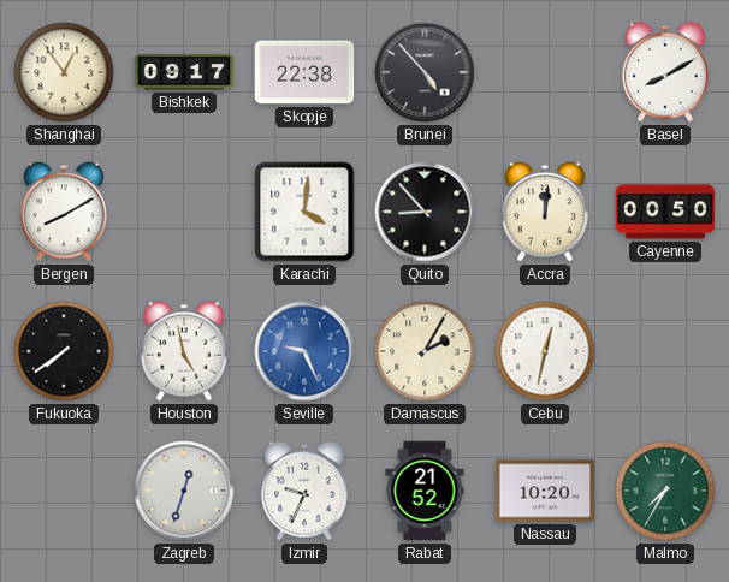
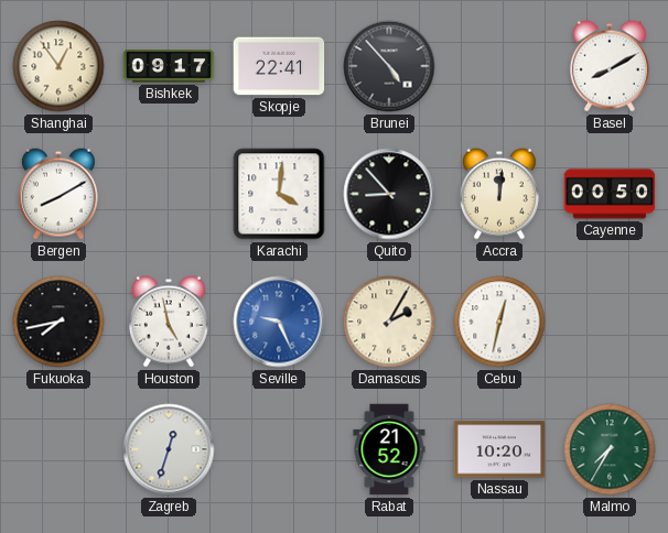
Skopje: 22:38 -> 22:41 (279, 66)
Fukuoka: 7:39 -> 7:43 (58, 322)
Izmir: 9:34 -> none (304, 491)
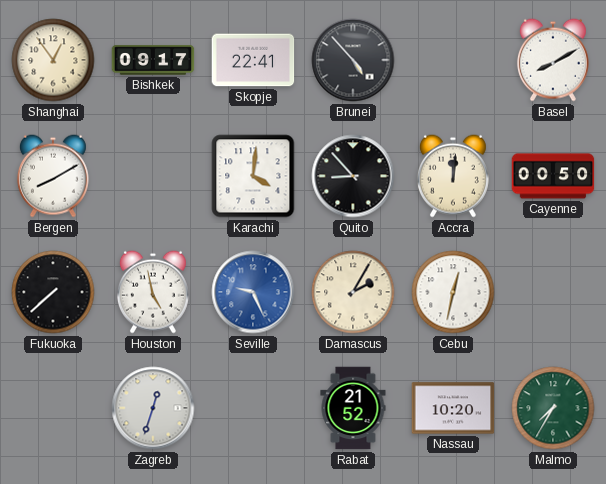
Fukuoka: 7:43 -> 7:38 (53, 292)
